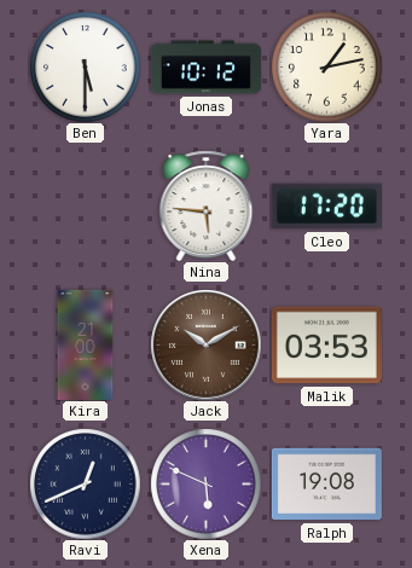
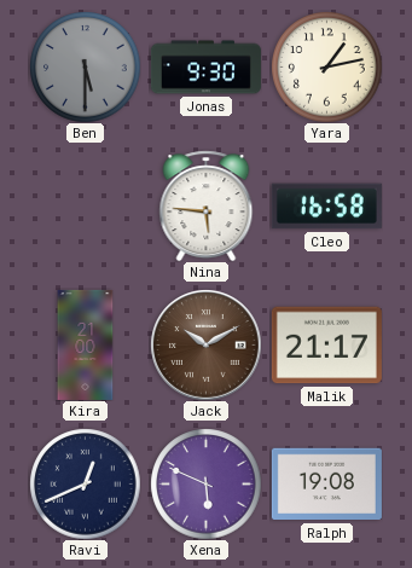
Ben dial: white -> grey (85, 66)
Jonas: 10:12 -> 9:30 (205, 68)
Cleo: 17:20 -> 16:58 (326, 207)
Malik: 03:53 -> 21:17 (326, 346)
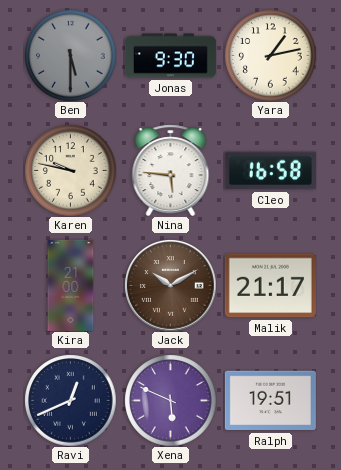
Karen: none -> 9:47 (70, 170)
Ralph: 19:08 -> 19:51 (270, 401)
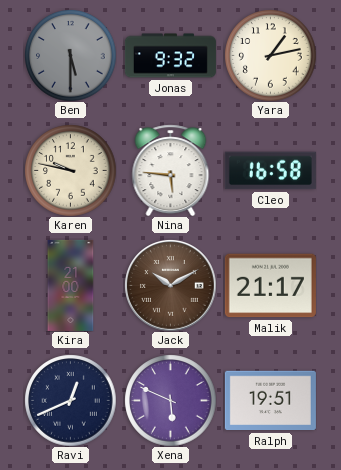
Jonas: 9:30 -> 9:32 (170, 56)
